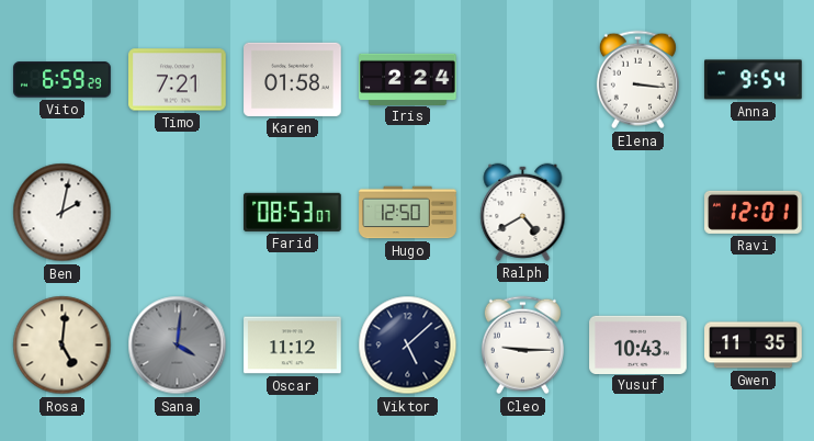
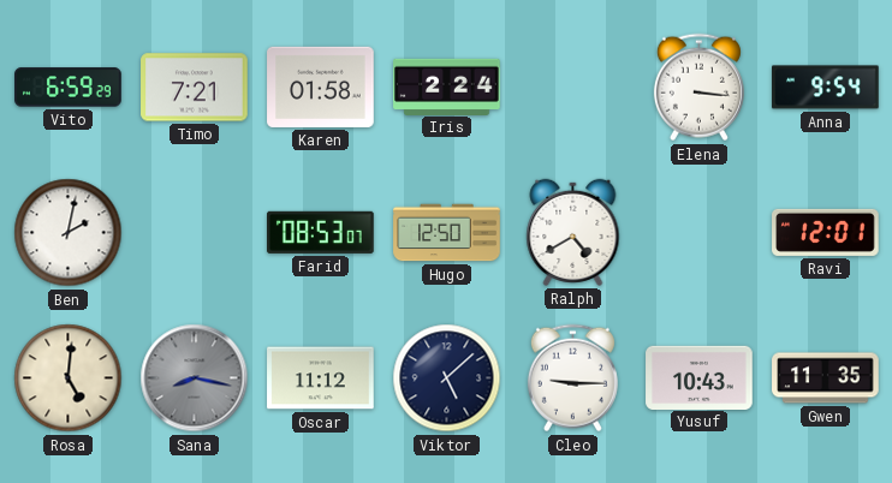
Sana: 4:01 -> 8:17 (195, 378)
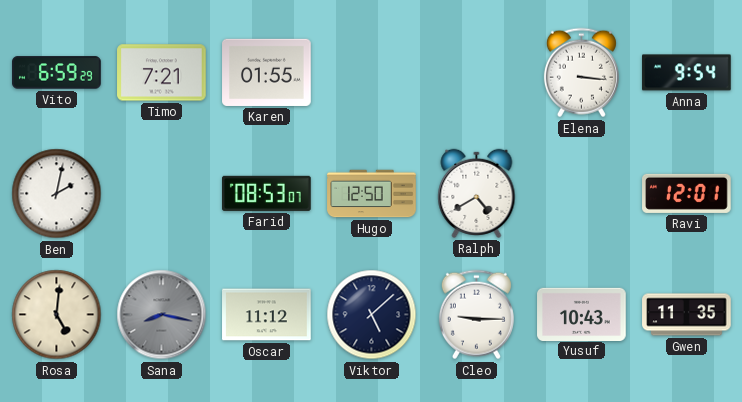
Karen: 01:58 -> 01:55 (267, 72)
Iris: 2:24 -> none (447, 87)
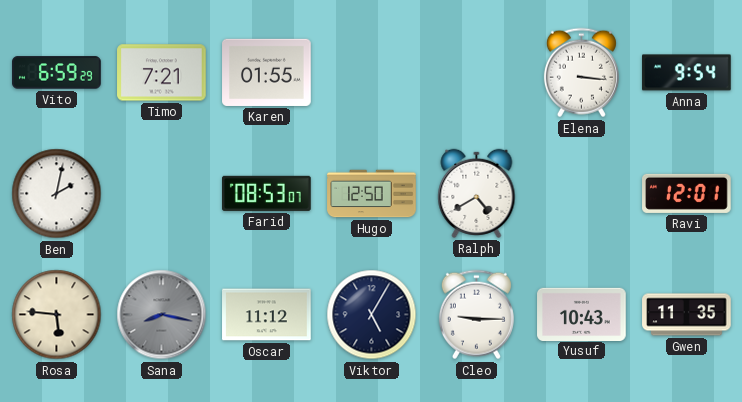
Rosa: 5:01 -> 5:46 (57, 315)
Viktor: 5:08 -> 5:05 (372, 315)
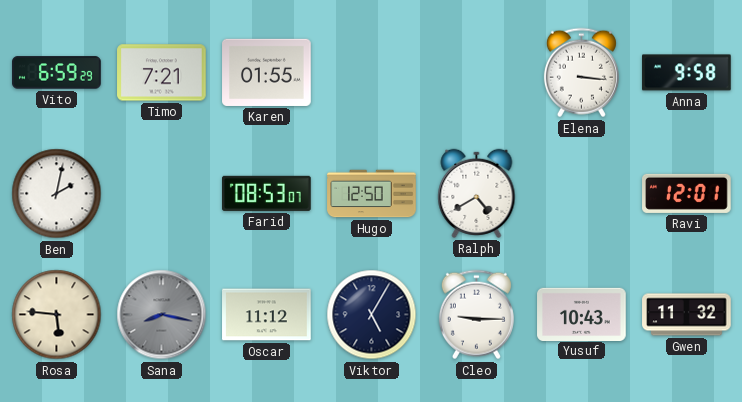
Anna: 9:54 -> 9:58 (687, 73)
Gwen: 11:35 -> 11:32 (687, 315)
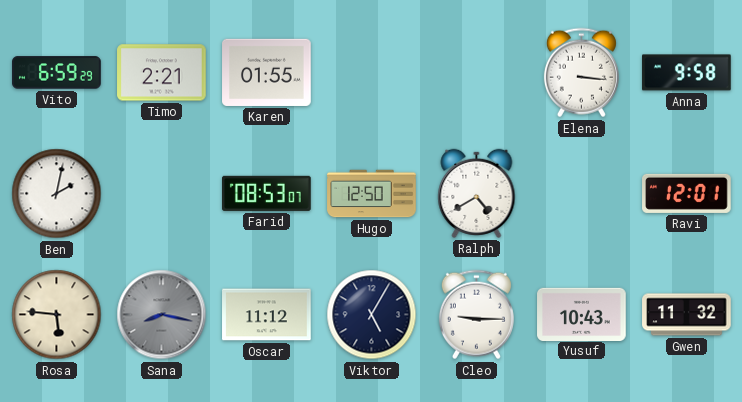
Timo: 7:21 -> 2:21 (162, 73)
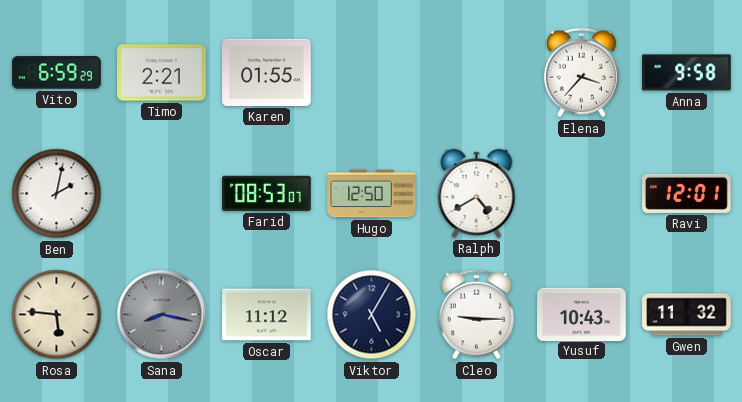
Elena: 3:16 -> 3:37 (581, 73)
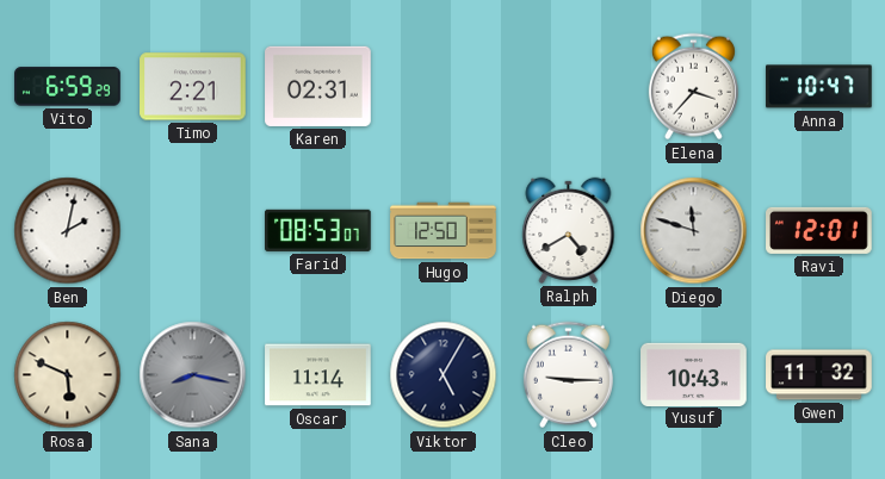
Karen: 01:55 -> 02:31 (318, 86)
Anna: 9:58 -> 10:47 (819, 87)
Diego: none -> 11:48 (694, 231)
Rosa: 5:46 -> 5:49 (68, 375)
Oscar: 11:12 -> 11:14 (318, 375)
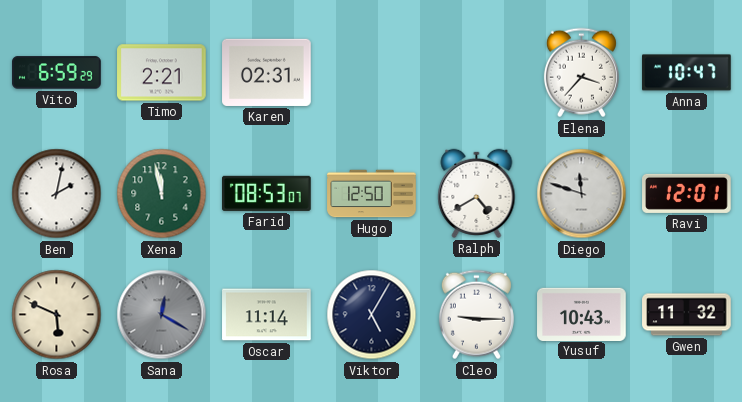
Xena: none -> 11:58 (162, 194)
Sana: 8:17 -> 12:20 (162, 315)
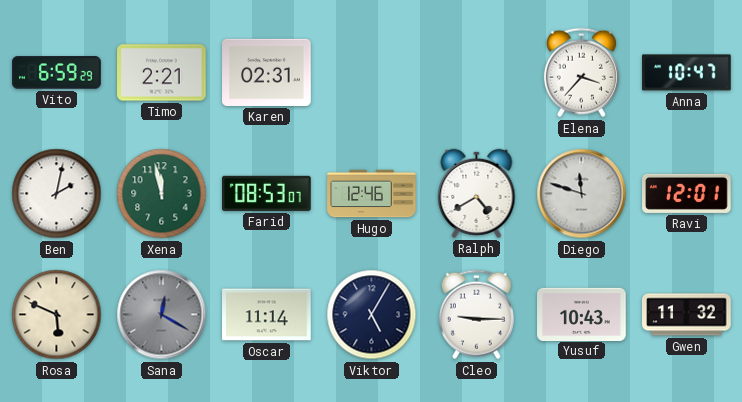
Hugo: 12:50 -> 12:46 (372, 194)
